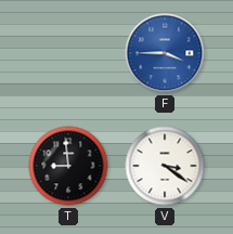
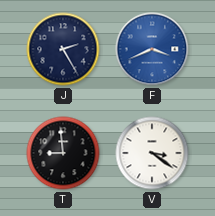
J: none -> 2:25 (63, 49)
F: 3:45 -> 3:41 (152, 49)
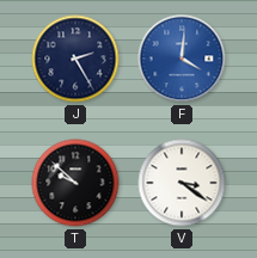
F: 3:41 -> 4:01 (182, 59)
T: 8:59 -> 9:52 (75, 183)
